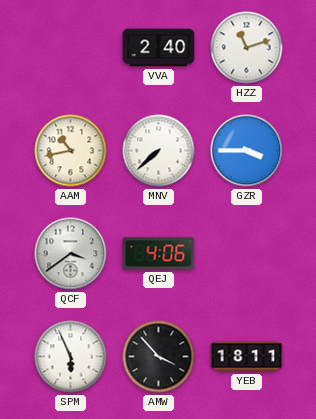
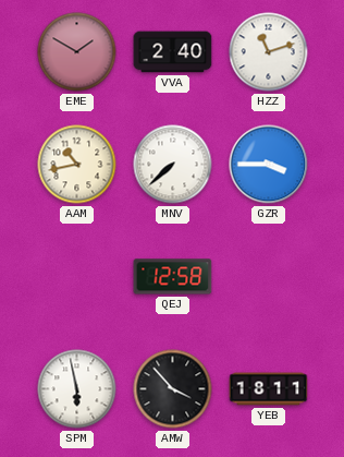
EME: none -> 1:50 (77, 52)
QCF: 3:39 -> none (71, 254)
QEJ: 4:06 -> 12:58 (173, 277)
SPM: 5:56 -> 5:58 (77, 389)
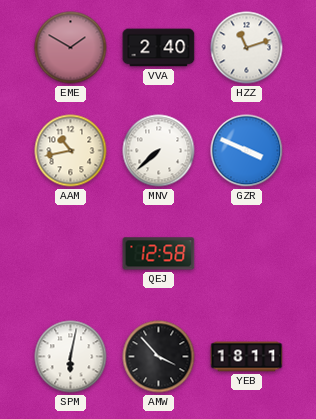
GZR: 3:45 -> 3:49 (247, 151)
SPM: 5:58 -> 6:02 (71, 357)
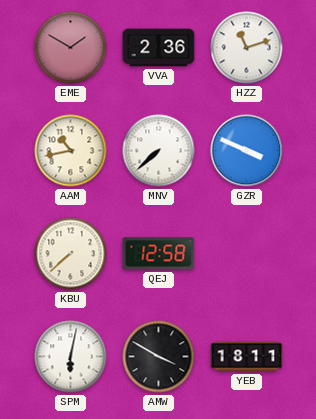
VVA: 2:40 -> 2:36 (159, 48)
KBU: none -> 7:38 (71, 254)
AMW: 3:53 -> 3:50 (159, 357)
